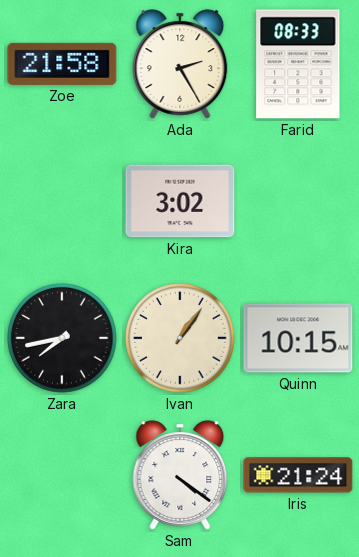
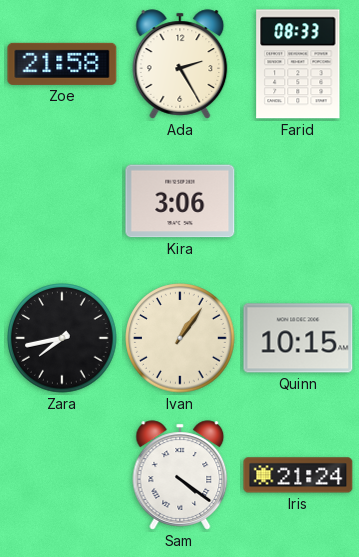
Kira: 3:02 -> 3:06 (180, 201)
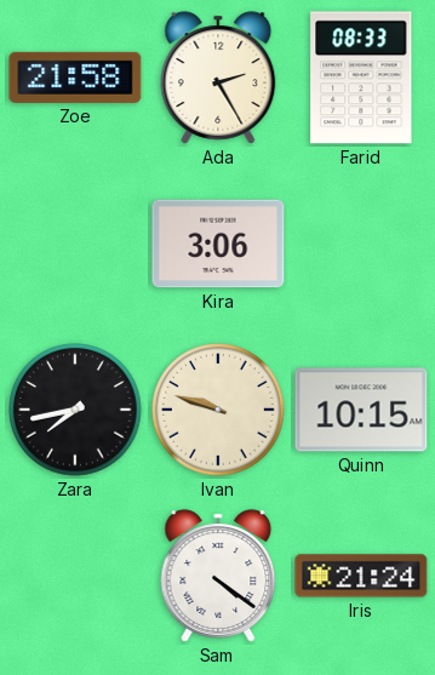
Ivan: 1:06 -> 9:48 (218, 410)
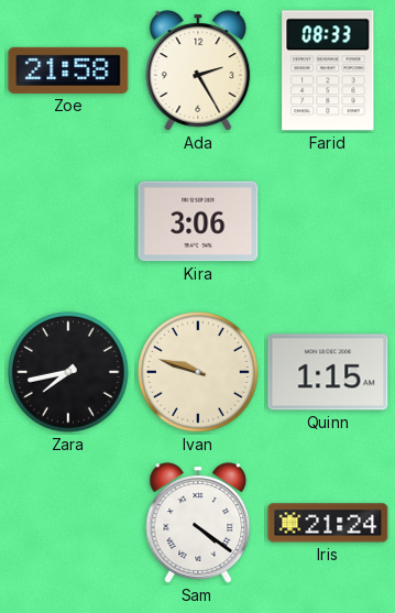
Quinn: 10:15 -> 1:15 (328, 372)
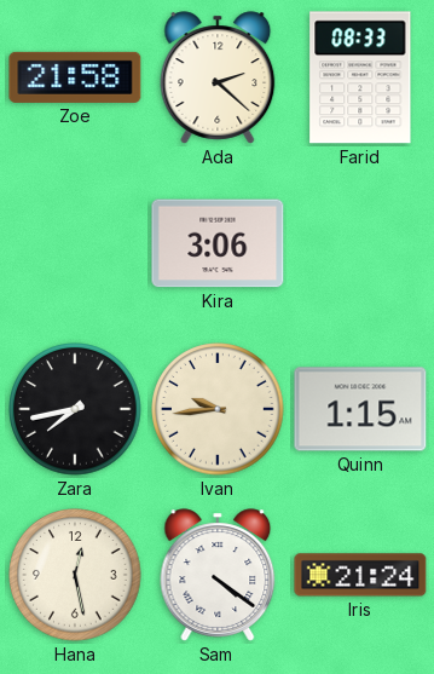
Ada: 2:25 -> 2:22 (218, 77)
Ivan: 9:48 -> 9:44 (218, 409)
Hana: none -> 12:28 (75, 575)
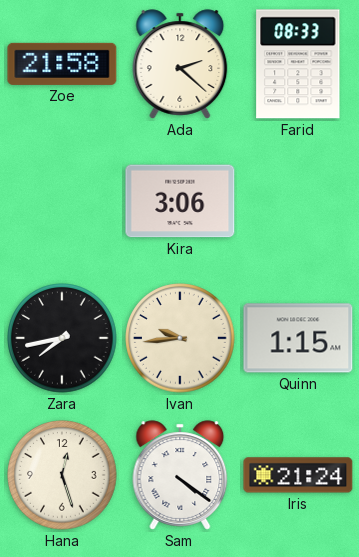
Hana: 12:28 -> 12:27 (62, 475)
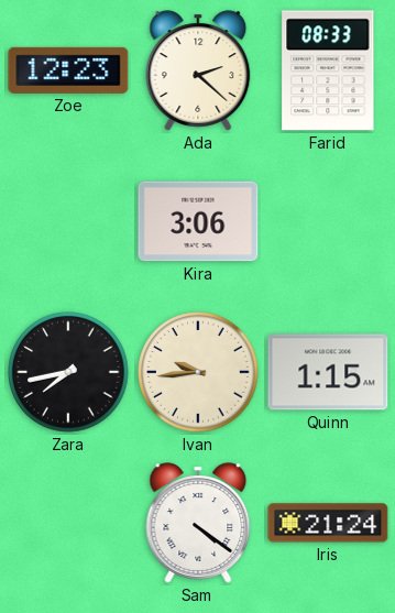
Zoe: 21:58 -> 12:23 (68, 70)
Hana: 12:27 -> none (62, 475)
